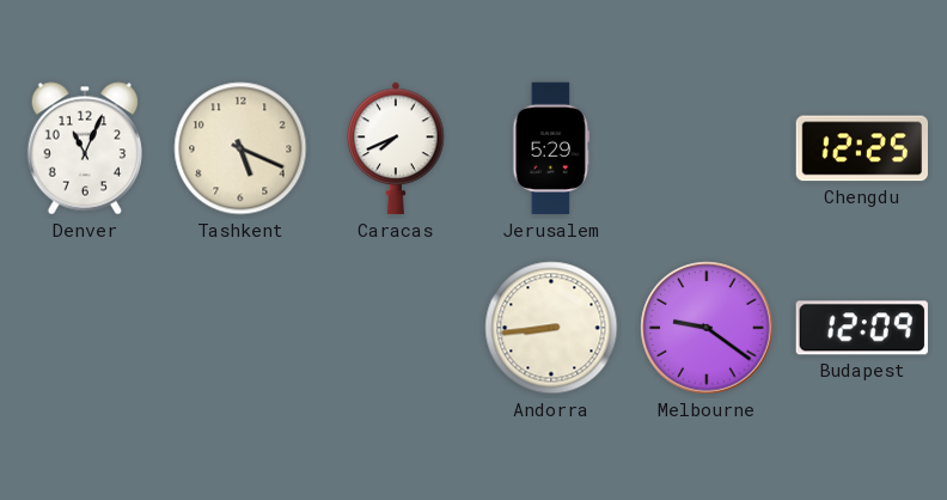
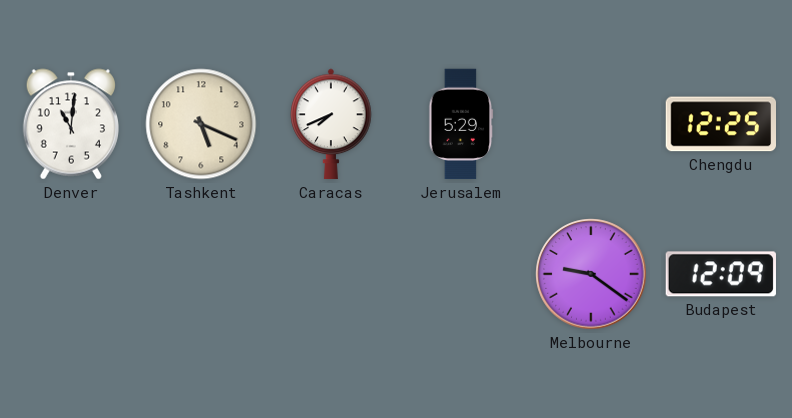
Denver: 11:04 -> 11:01 (70, 124)
Andorra: 8:44 -> none (551, 328)
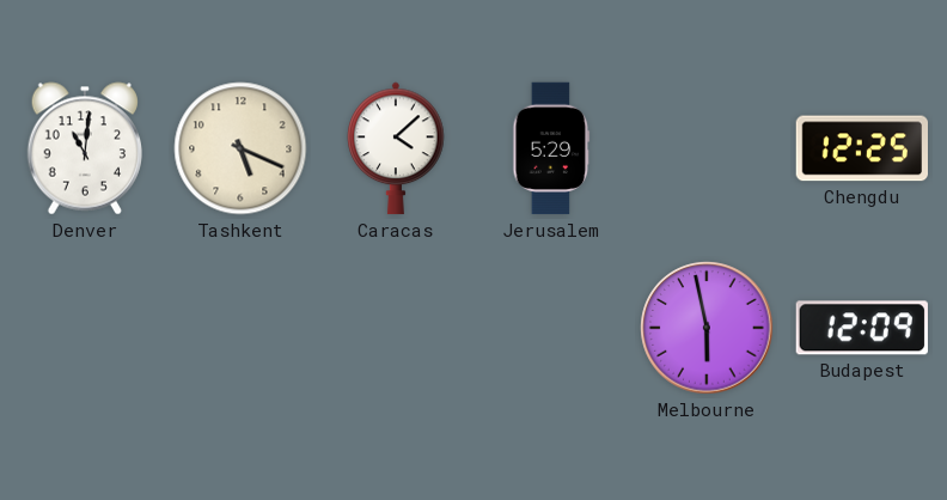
Caracas: 7:41 -> 4:08 (396, 148)
Melbourne: 9:21 -> 5:58 (707, 328)
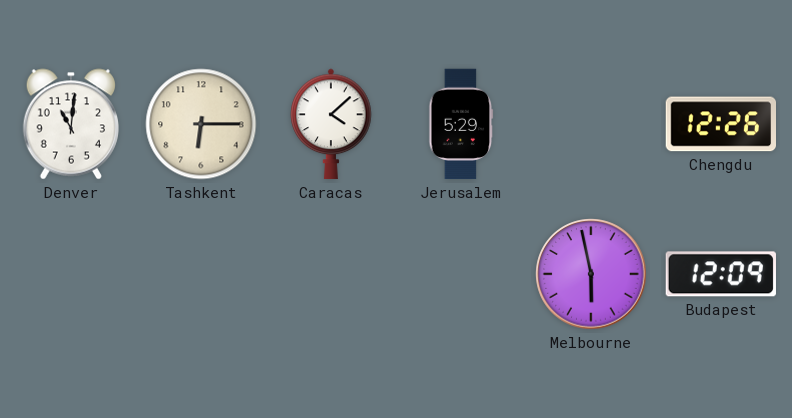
Tashkent: 5:19 -> 6:15 (201, 124)
Chengdu: 12:25 -> 12:26 (720, 124)
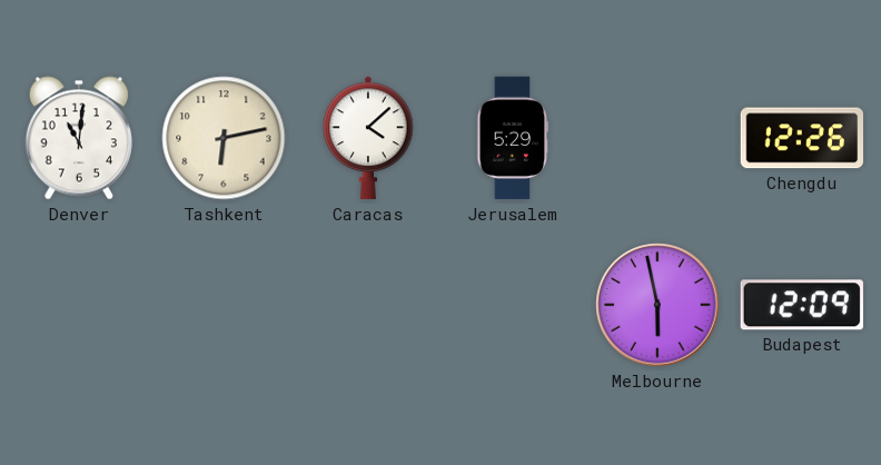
Tashkent: 6:15 -> 6:13 (224, 138)
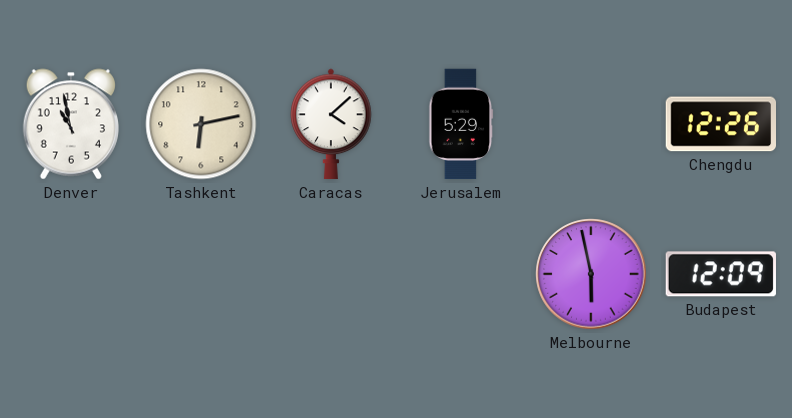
Denver: 11:01 -> 10:58 (70, 124)
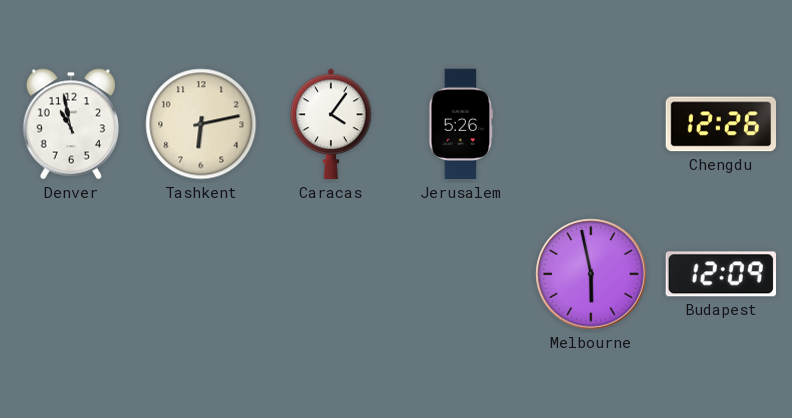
Caracas: 4:08 -> 4:06 (331, 124)
Jerusalem: 5:29 -> 5:26 (461, 124)
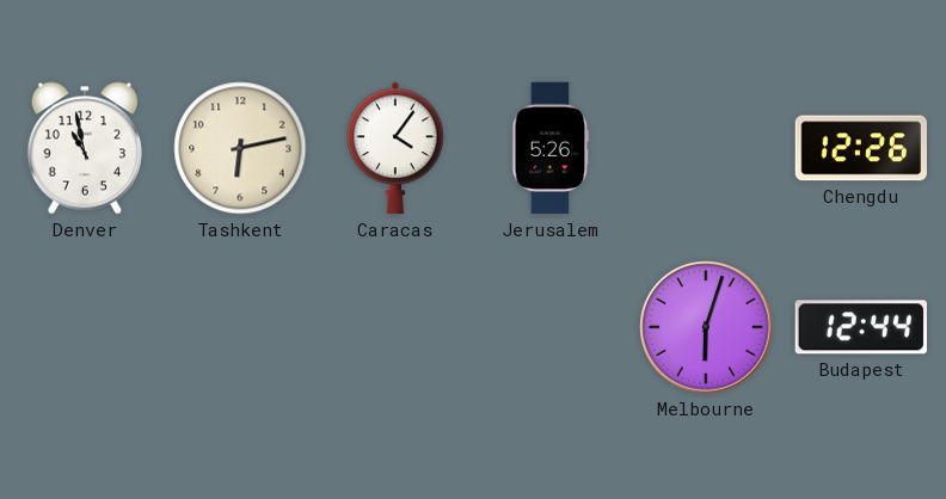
Melbourne: 5:58 -> 6:03 (706, 327)
Budapest: 12:09 -> 12:44 (861, 327)
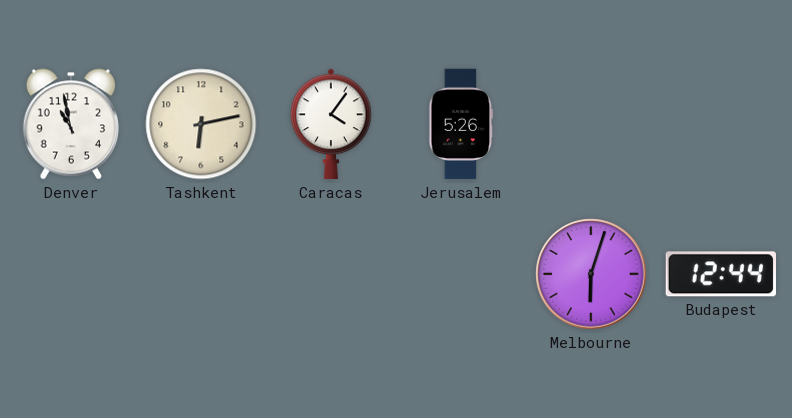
Chengdu: 12:26 -> none (860, 148)
